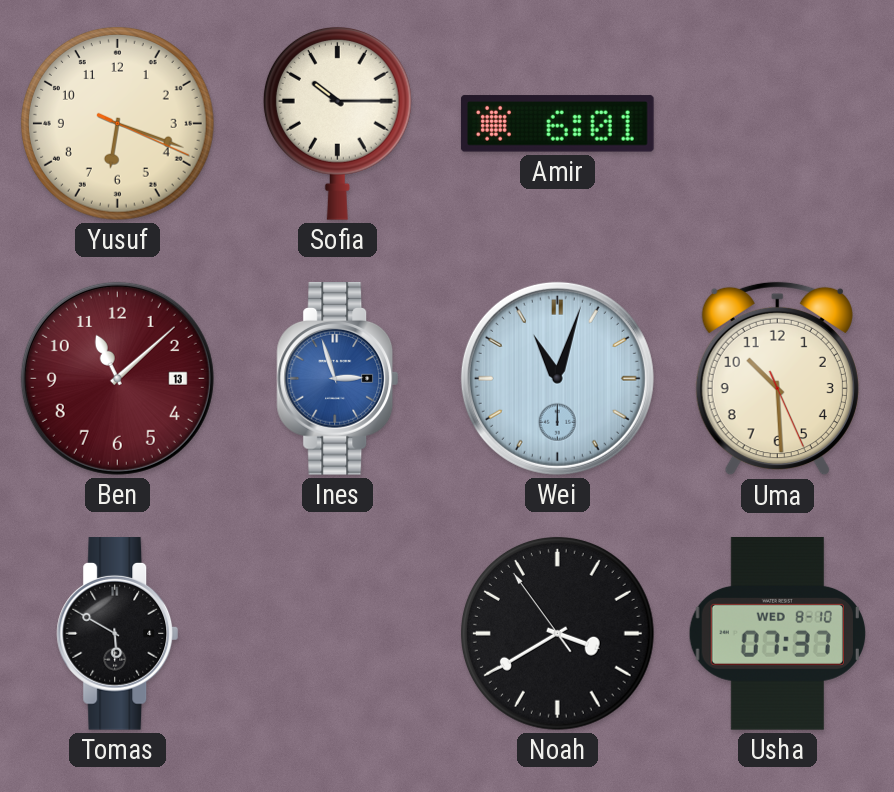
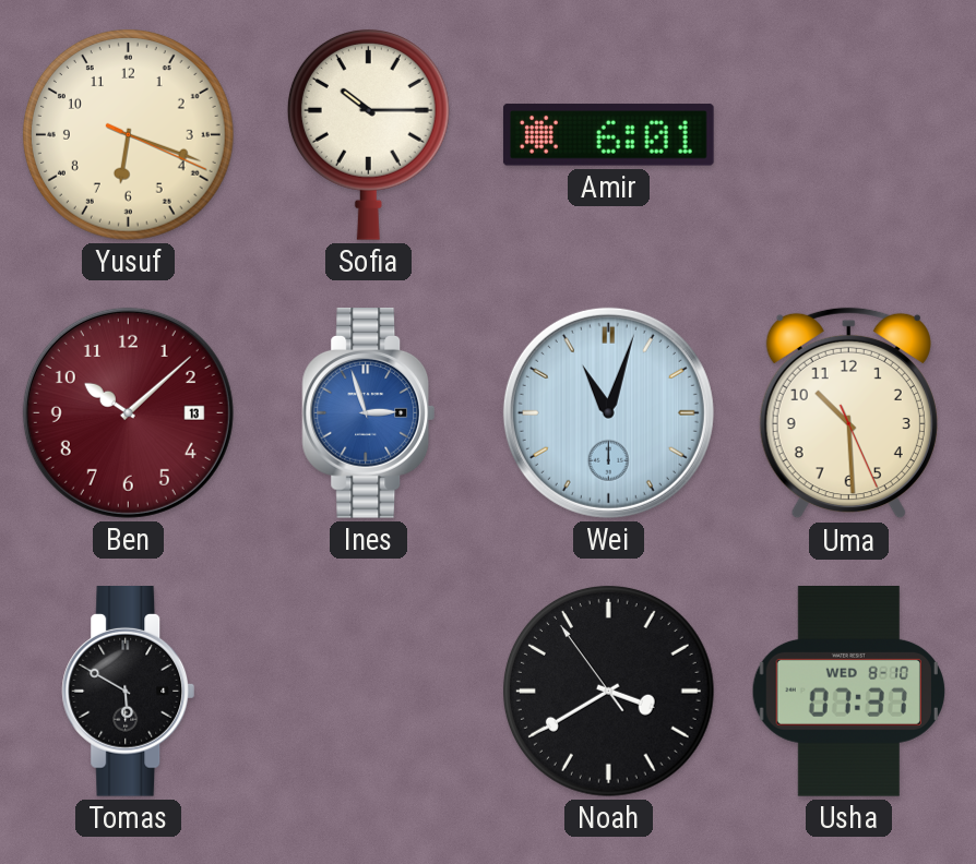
Ben: 11:08 -> 10:08 (128, 412)
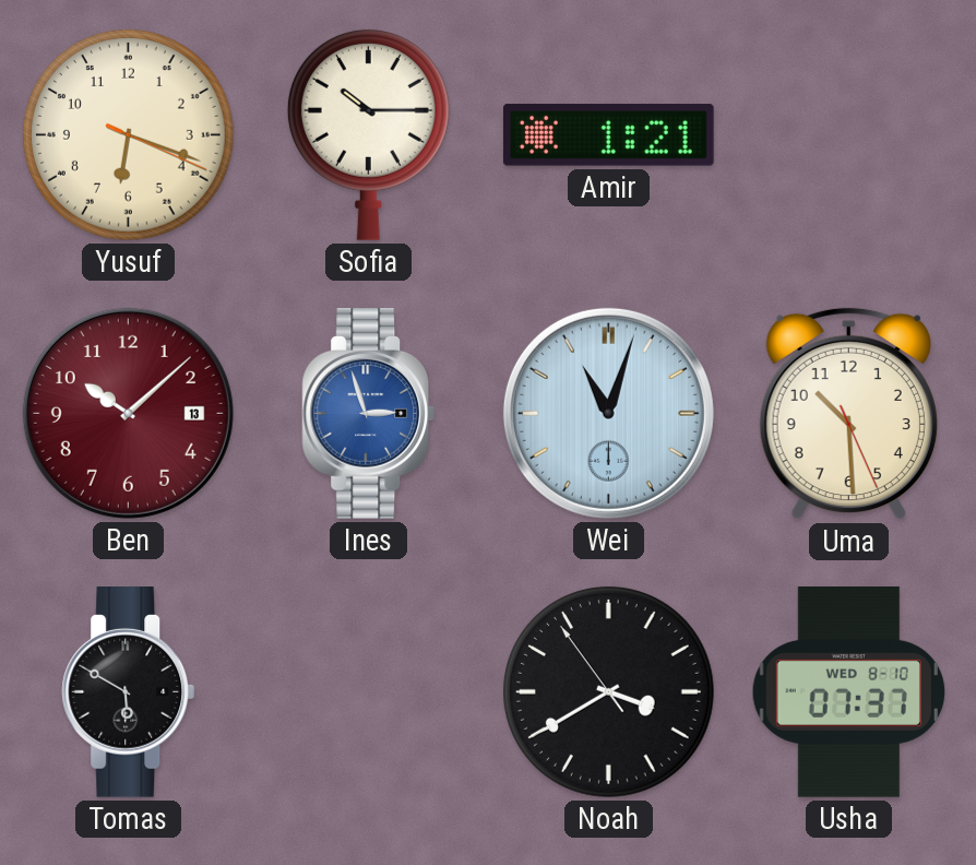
Amir: 6:01 -> 1:21 (608, 135)
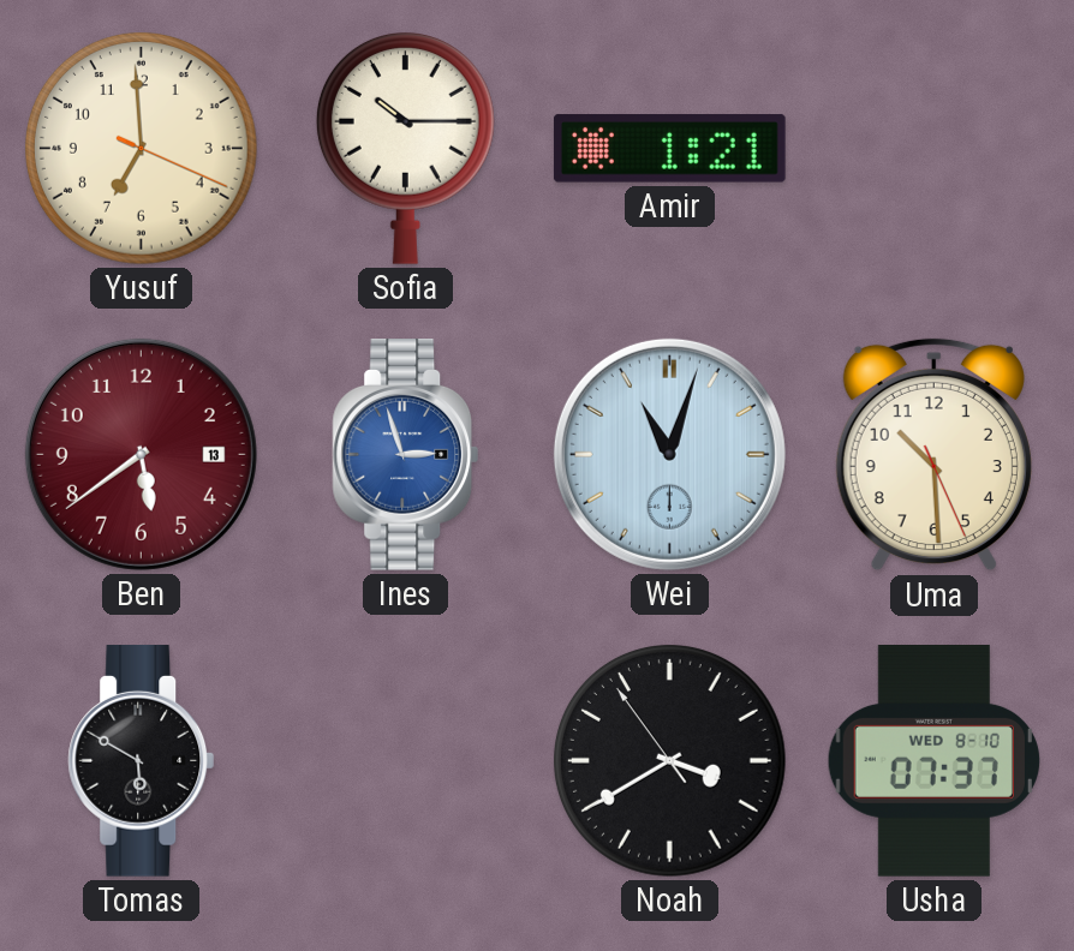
Yusuf: 6:18 -> 6:59 (141, 148)
Ben: 10:08 -> 5:39 (141, 454)
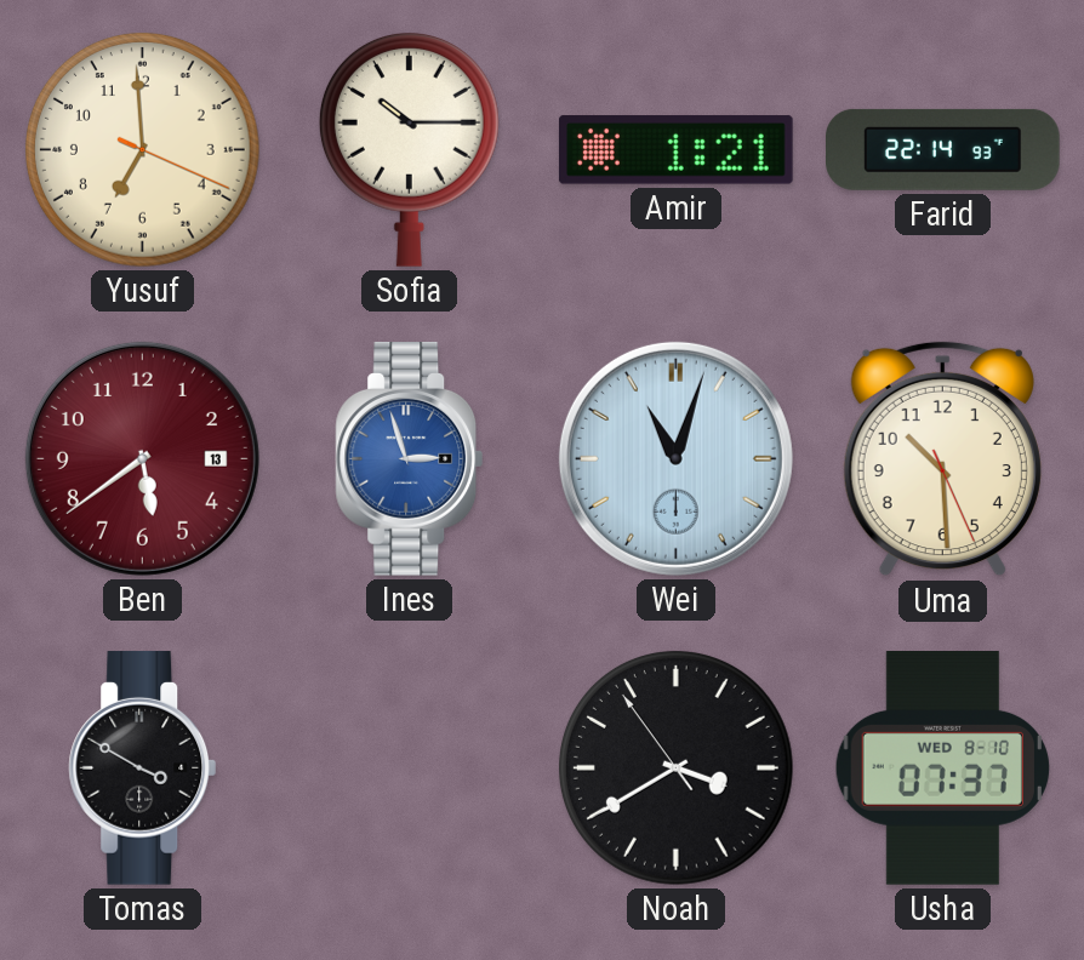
Farid: none -> 22:14 (943, 149)
Tomas: 5:50 -> 3:50 (143, 768)
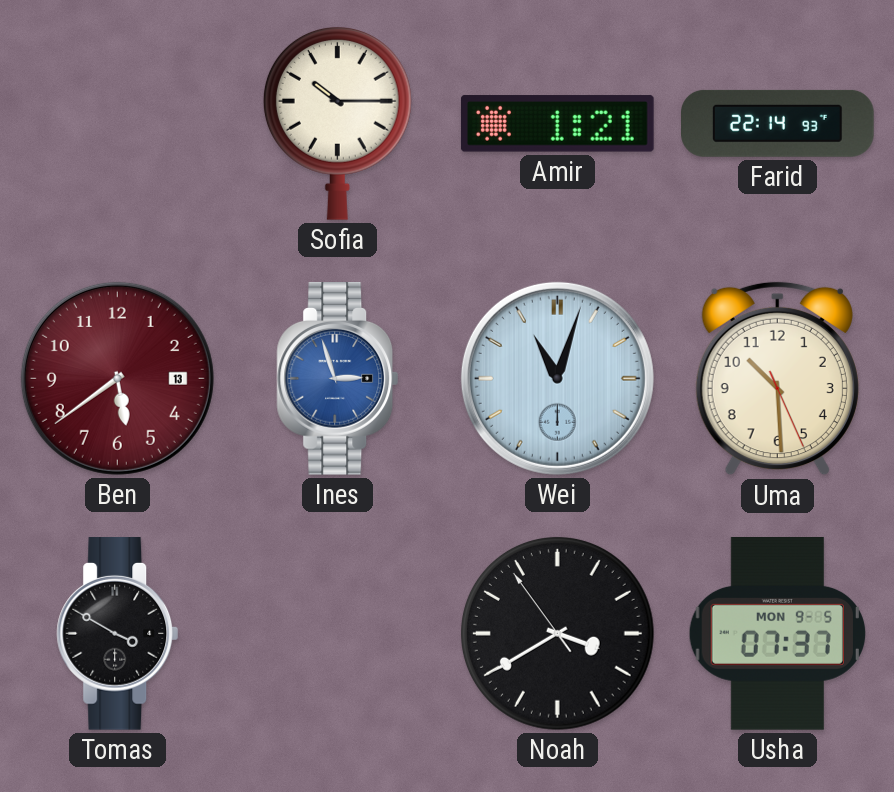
Yusuf: 6:59 -> none (142, 149)
Usha date: WED 8-10 -> MON 9-5 (777, 634)
